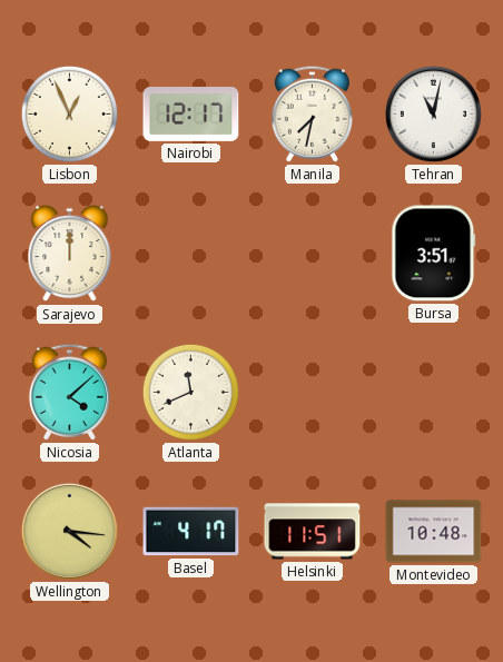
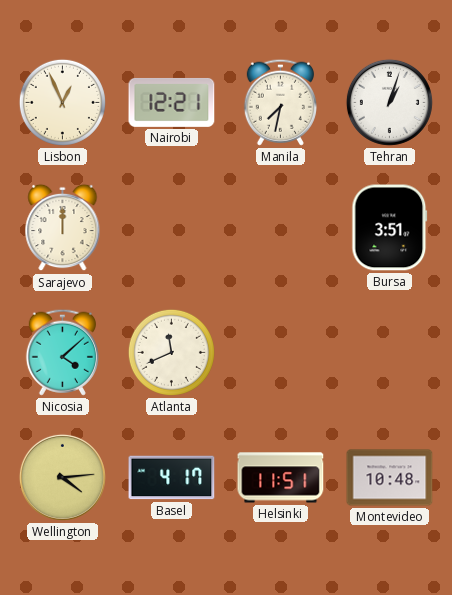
Nairobi: 12:17 -> 12:21 (172, 102)
Tehran: 11:02 -> 1:03 (389, 102)
Wellington: 4:16 -> 4:14 (62, 477)
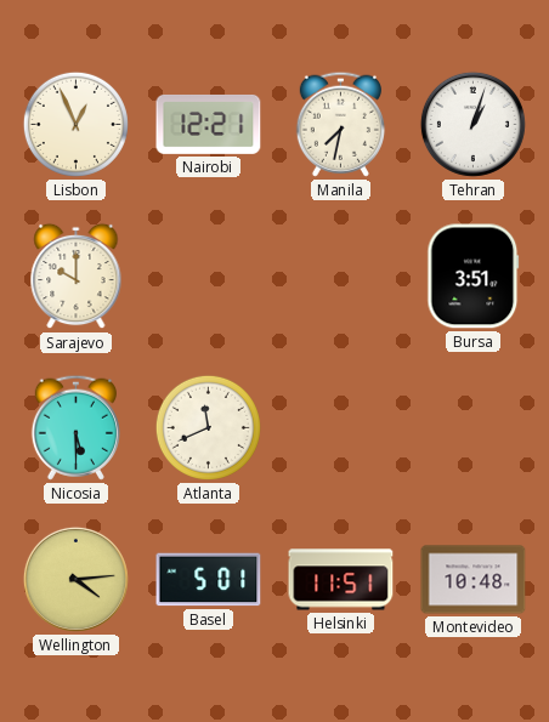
Sarajevo: 12:00 -> 10:00 (77, 277)
Nicosia: 4:08 -> 5:30 (75, 427)
Basel: 4:17 -> 5:01 (209, 580)
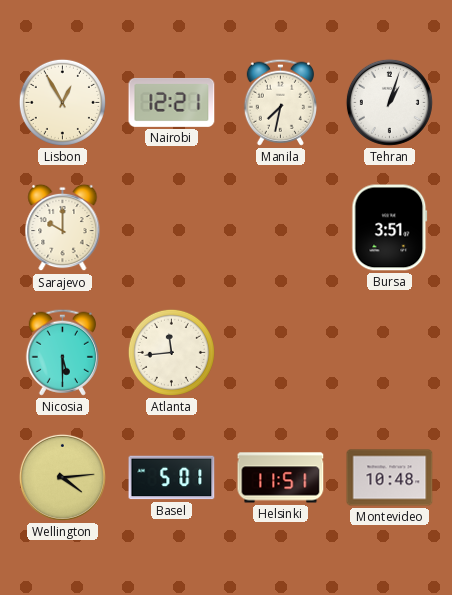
Lisbon: 12:56 -> 12:55 (62, 102)
Atlanta: 11:41 -> 11:44 (171, 352)
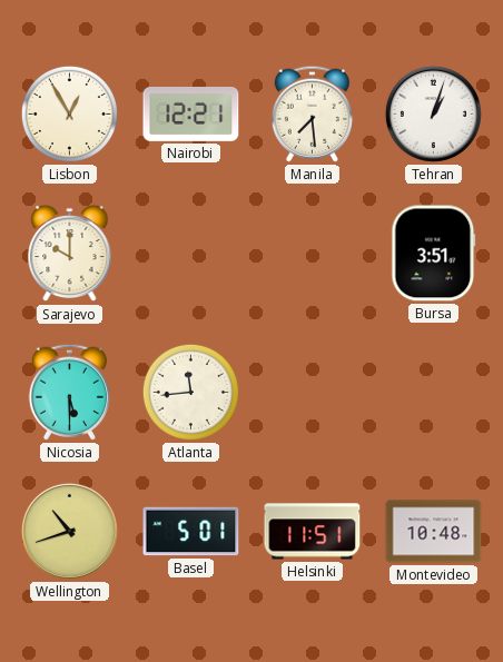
Manila: 7:32 -> 7:29 (312, 113)
Wellington: 4:14 -> 10:42 (69, 531)
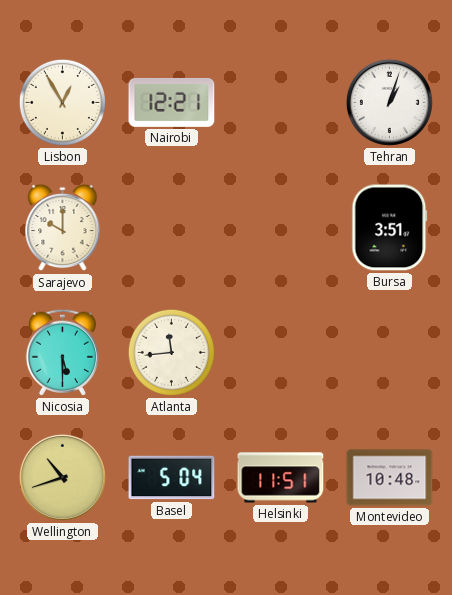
Manila: 7:29 -> none (312, 113)
Basel: 5:01 -> 5:04 (172, 478)
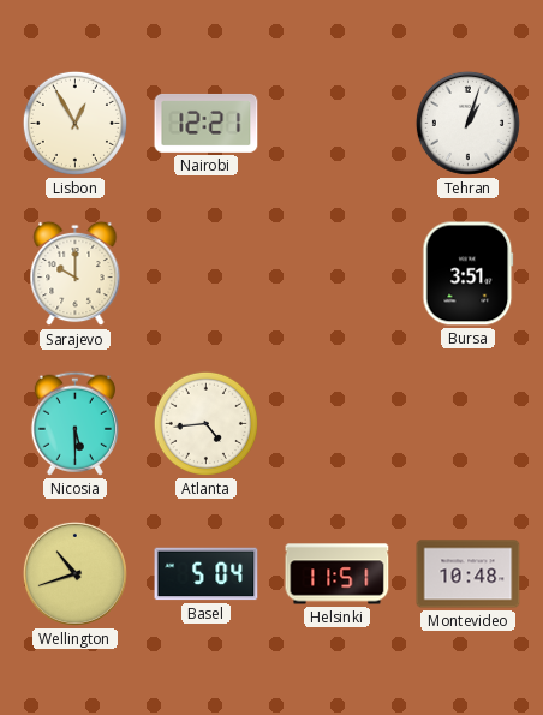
Atlanta: 11:44 -> 4:44 (205, 423)
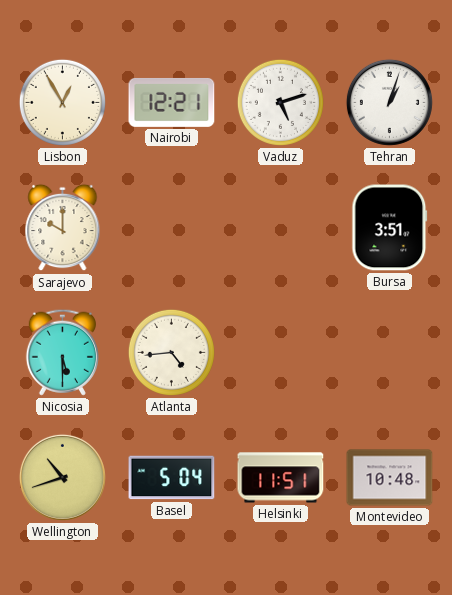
Vaduz: none -> 5:12 (280, 102)
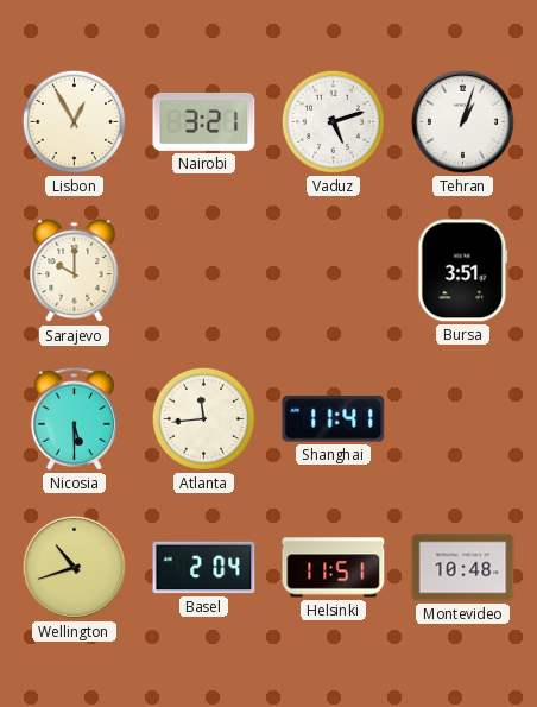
Nairobi: 12:21 -> 3:21 (204, 121)
Atlanta: 4:44 -> 11:44 (203, 418)
Shanghai: none -> 11:41 (334, 419)
Basel: 5:04 -> 2:04 (204, 568)
